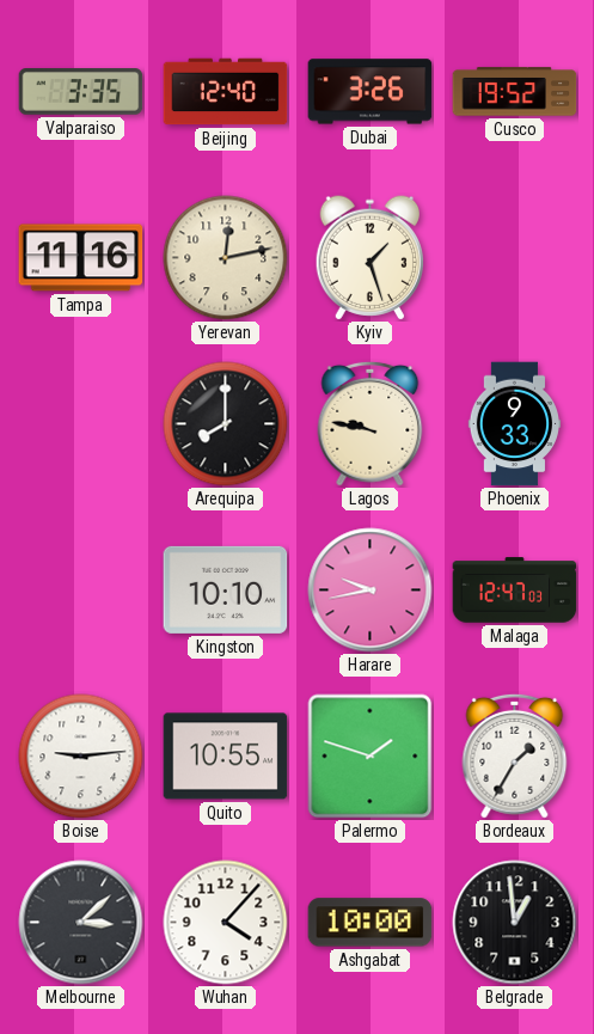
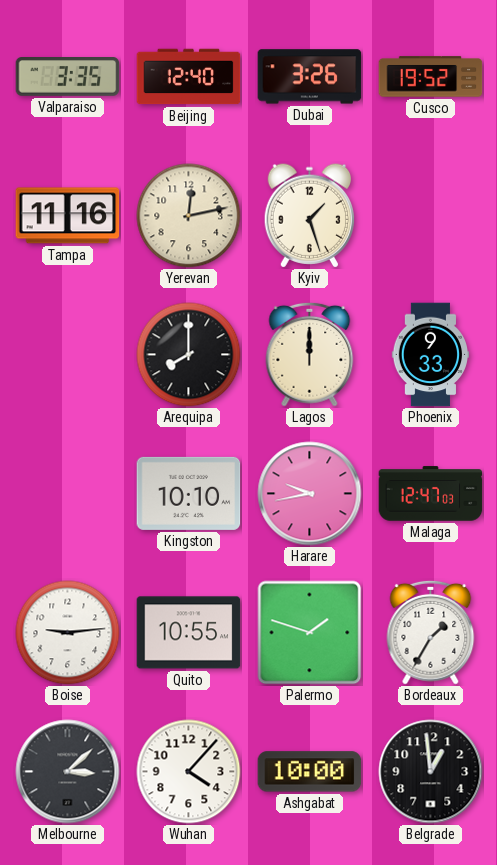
Lagos: 9:47 -> 12:00 (310, 354)
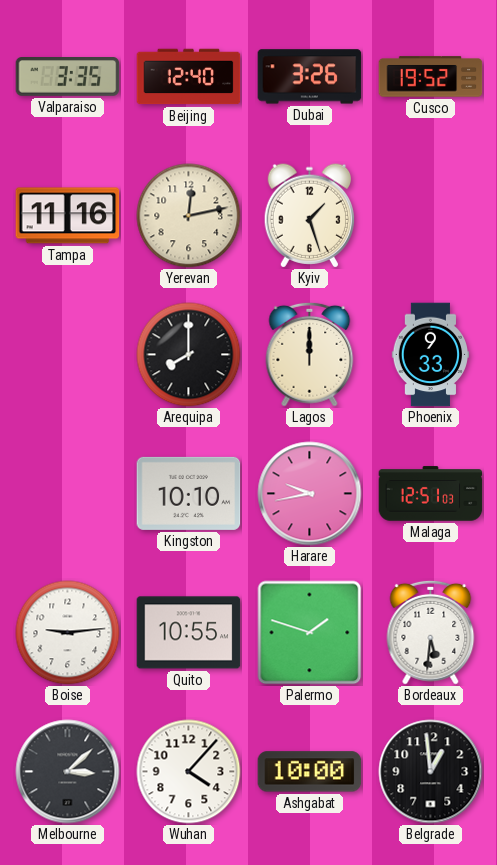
Malaga: 12:47 -> 12:51 (431, 494)
Bordeaux: 1:35 -> 5:31 (431, 632)
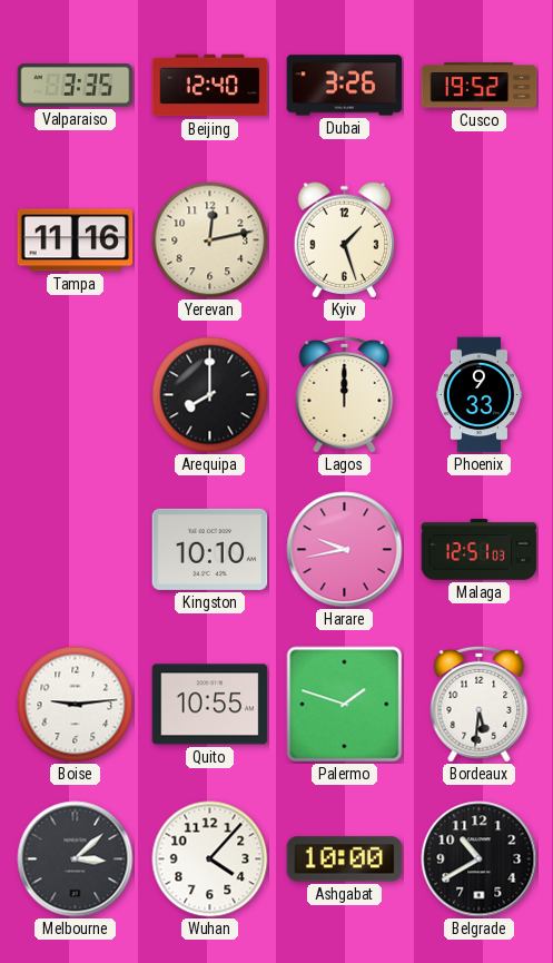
Belgrade: 12:59 -> 10:40 (480, 859)
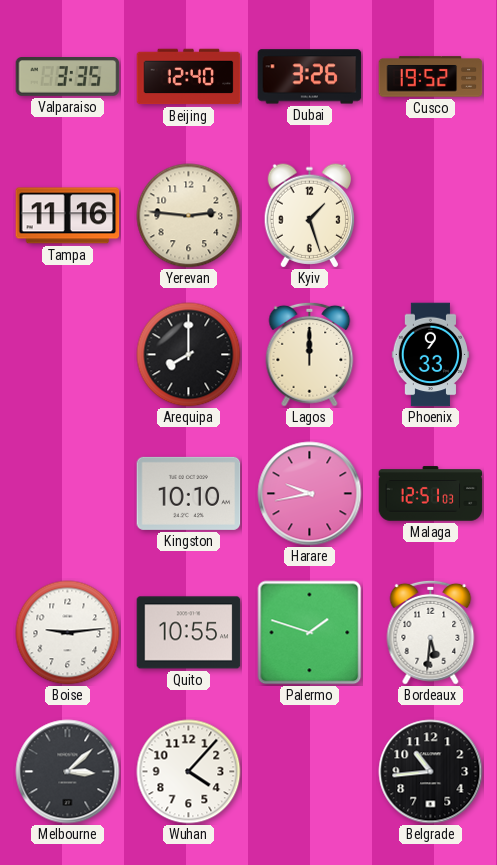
Yerevan: 12:13 -> 2:46 (189, 216)
Ashgabat: 10:00 -> none (345, 859)
Belgrade: 10:40 -> 10:44 (431, 772)
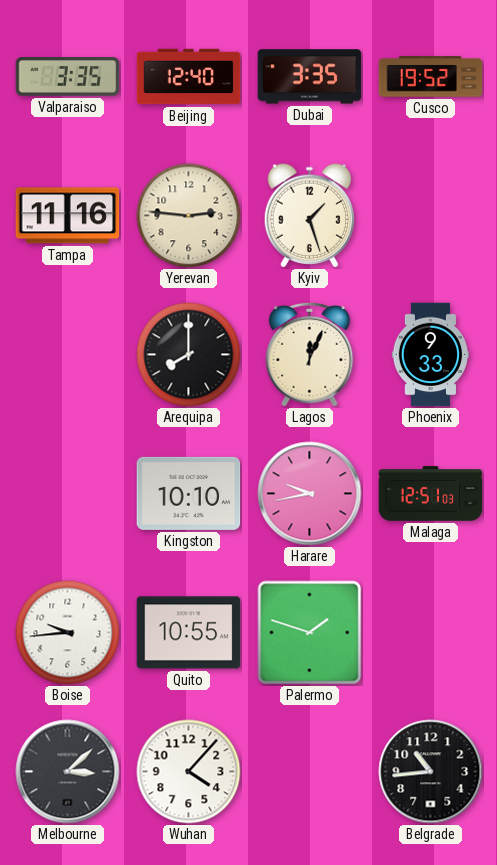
Dubai: 3:26 -> 3:35 (310, 77)
Lagos: 12:00 -> 12:04 (310, 354)
Boise: 9:14 -> 9:44 (68, 633)
Bordeaux: 5:31 -> none (431, 632)
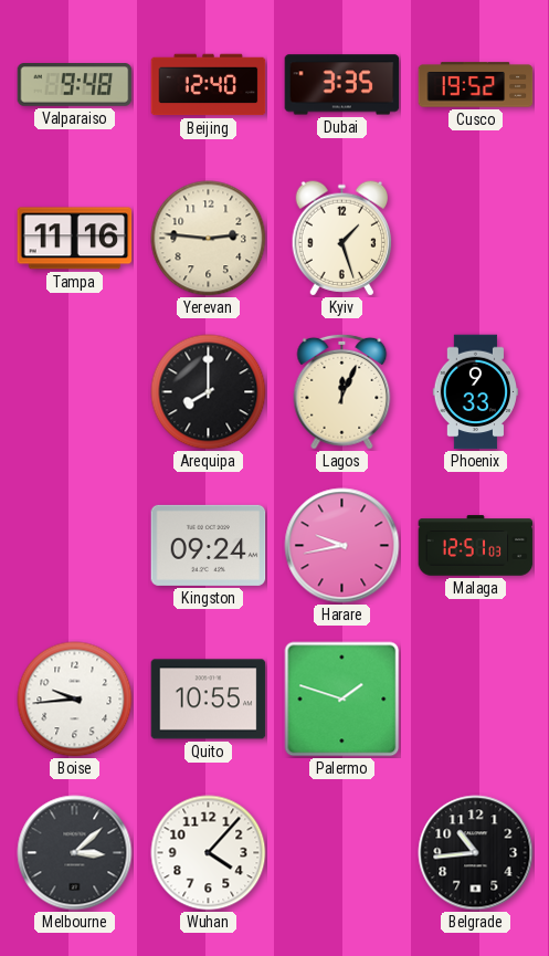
Valparaiso: 3:35 -> 9:48 (75, 85)
Kingston: 10:10 -> 09:24 (209, 545)
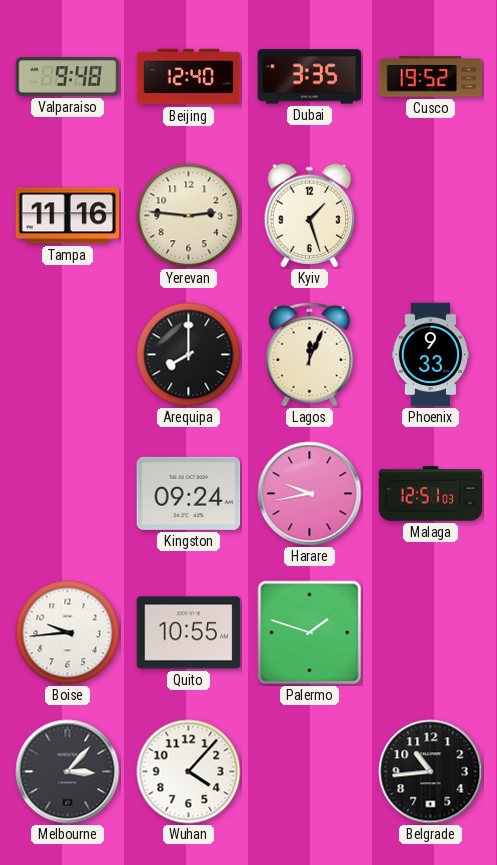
Melbourne: 3:08 -> 3:07 (68, 772)
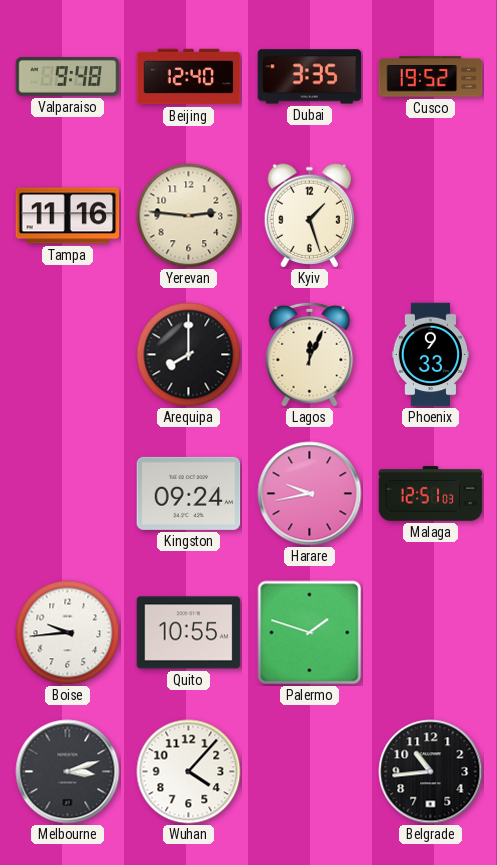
Melbourne: 3:07 -> 3:12 (68, 772)
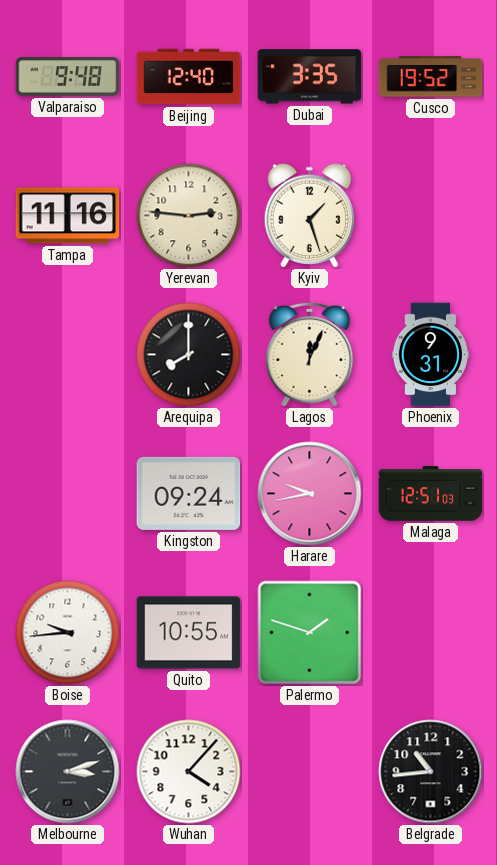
Phoenix: 9:33 -> 9:31 (431, 355)
